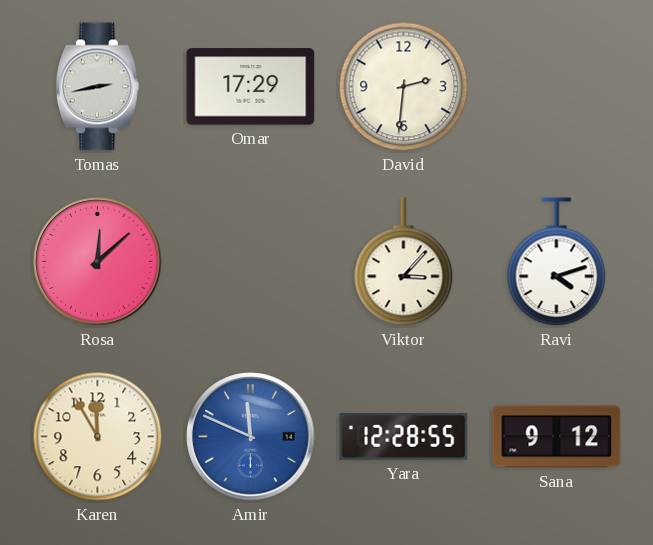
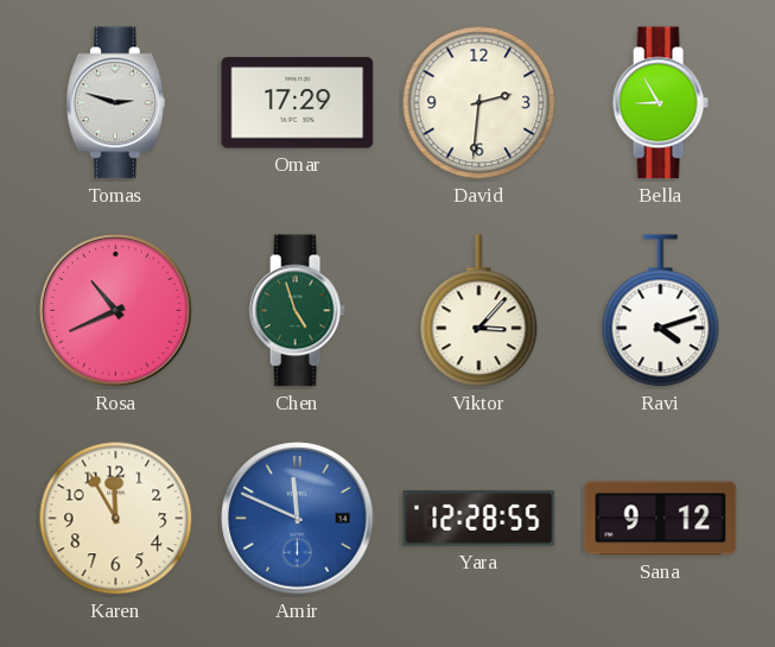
Tomas: 2:43 -> 2:48 (115, 103)
Bella: none -> 8:55 (660, 103)
Rosa: 12:08 -> 10:41 (116, 311)
Chen: none -> 4:57 (297, 311)
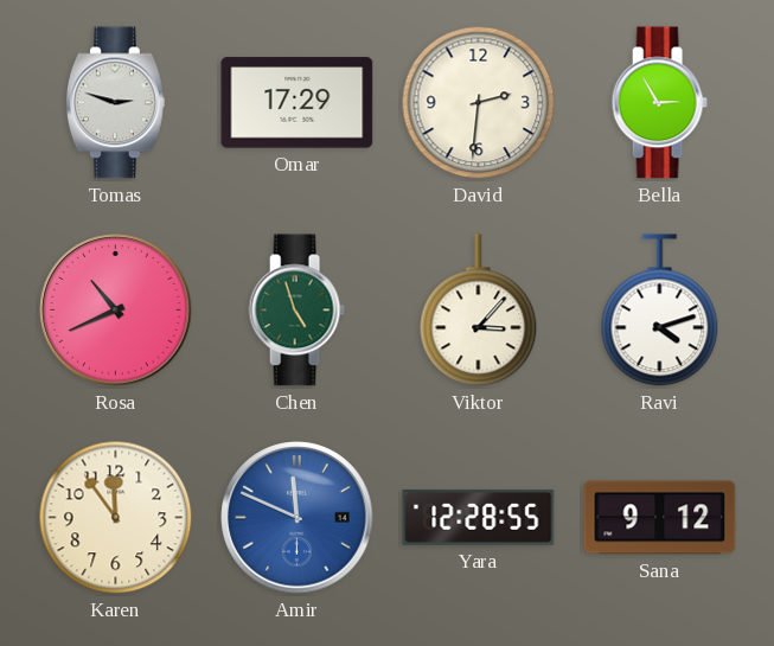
Bella: 8:55 -> 2:55 (659, 103)
Karen: 11:55 -> 11:54 (116, 518)
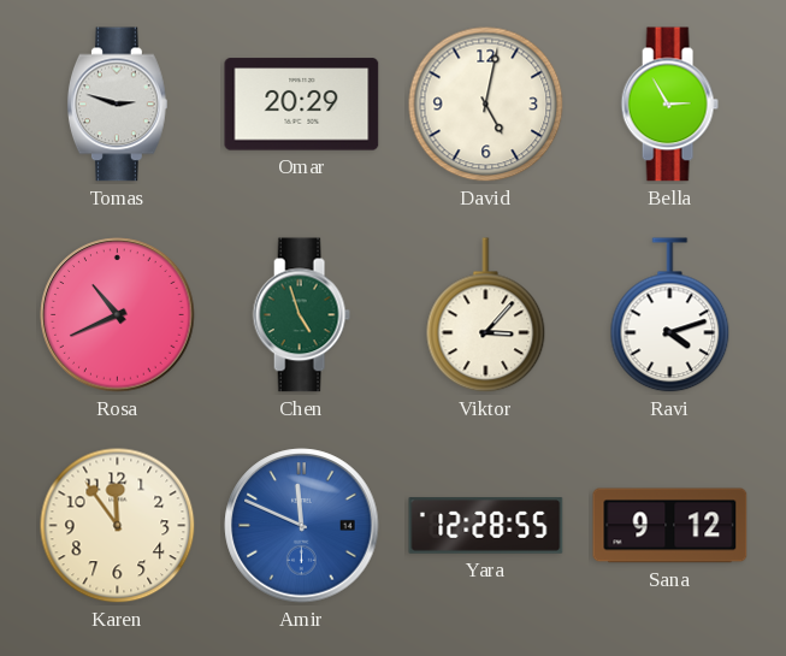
Omar: 17:29 -> 20:29 (302, 105)
David: 2:31 -> 5:02 (486, 105)
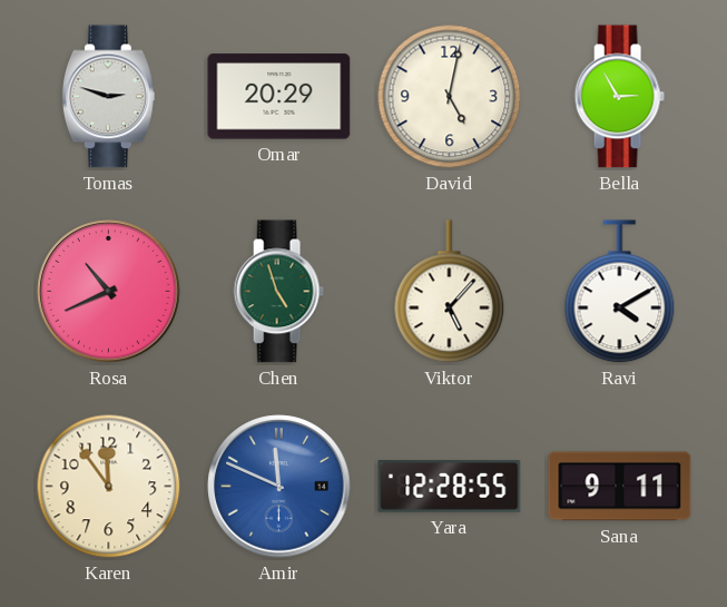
Viktor: 3:07 -> 5:07 (450, 292)
Ravi: 4:12 -> 4:10 (620, 292)
Sana: 9:12 -> 9:11 (620, 487)
